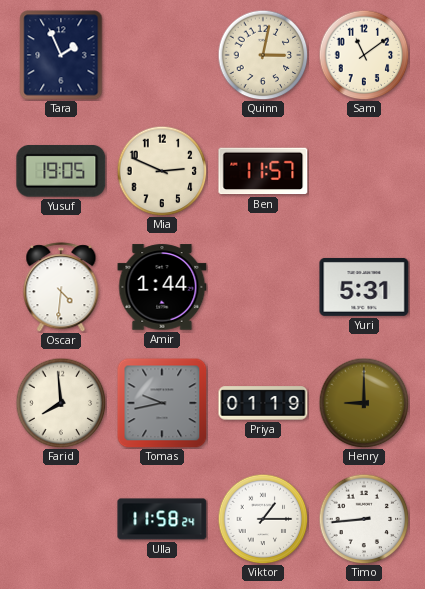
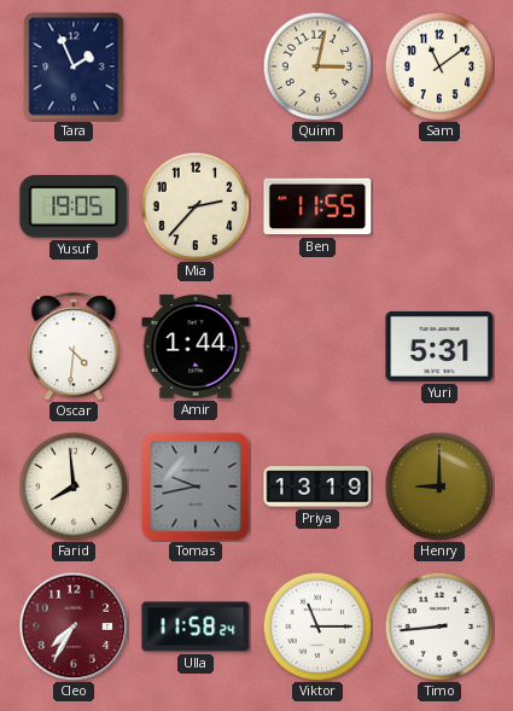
Mia: 2:49 -> 2:37 (196, 206)
Ben: 11:57 -> 11:55 (317, 206)
Priya: 01:19 -> 13:19 (317, 486)
Cleo: none -> 7:35 (74, 627)
Viktor: 1:15 -> 11:15 (317, 627)
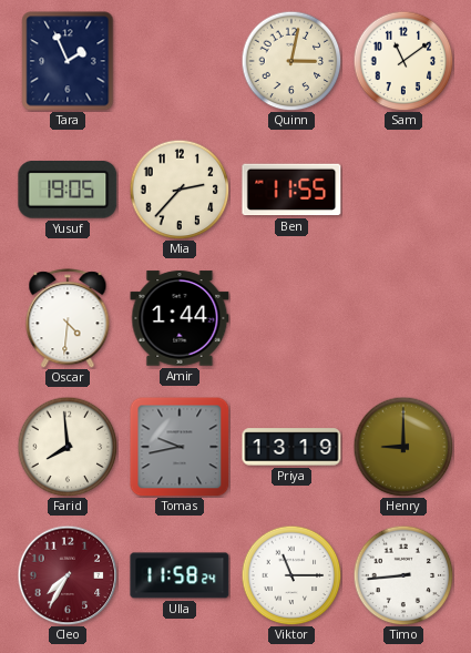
Yuri: 5:31 -> none (439, 346)
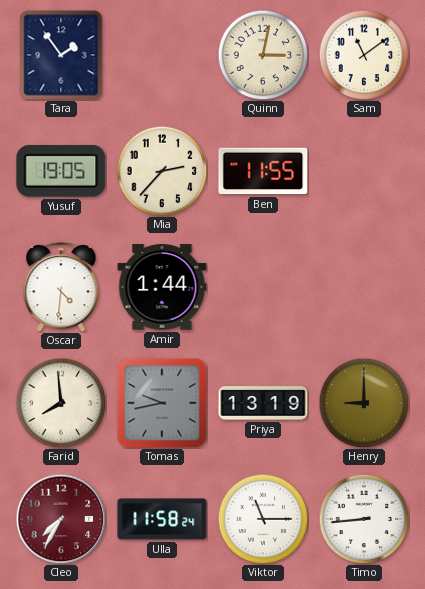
Tara: 1:56 -> 1:54 (61, 55)
